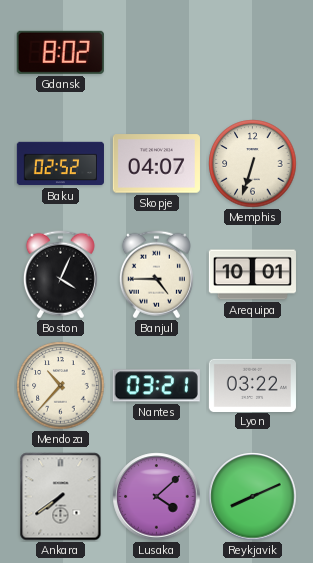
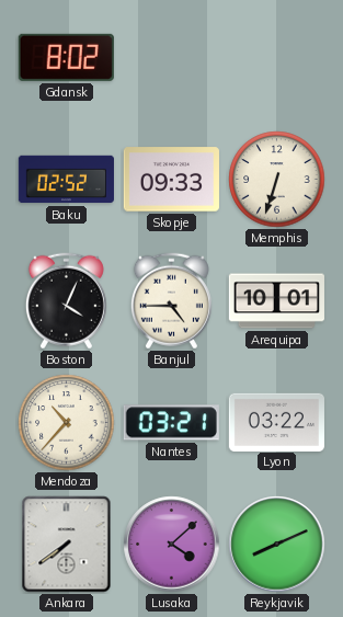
Skopje: 04:07 -> 09:33 (171, 180)
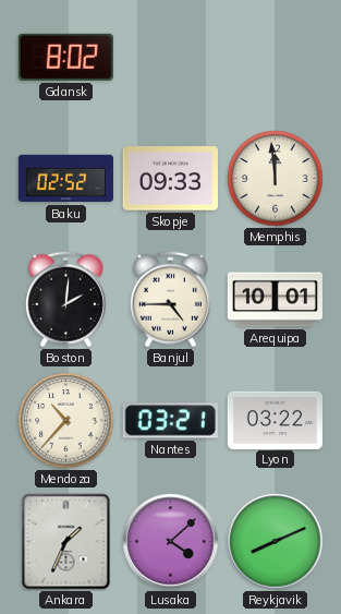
Memphis: 6:33 -> 11:59 (276, 179)
Boston: 4:04 -> 2:01 (65, 300)
Ankara: 7:39 -> 1:34 (66, 542)
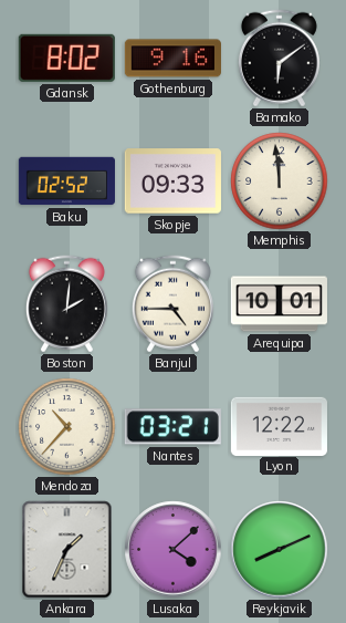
Gothenburg: none -> 9:16 (172, 59)
Bamako: none -> 6:09 (279, 59)
Lyon: 03:22 -> 12:22 (279, 426)
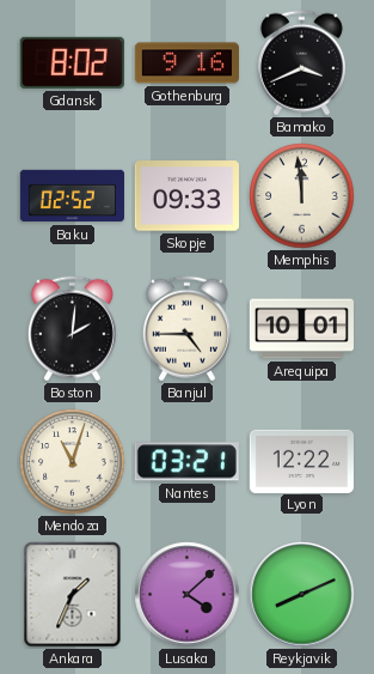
Bamako: 6:09 -> 3:41 (301, 63)
Mendoza: 10:37 -> 11:03 (73, 462)
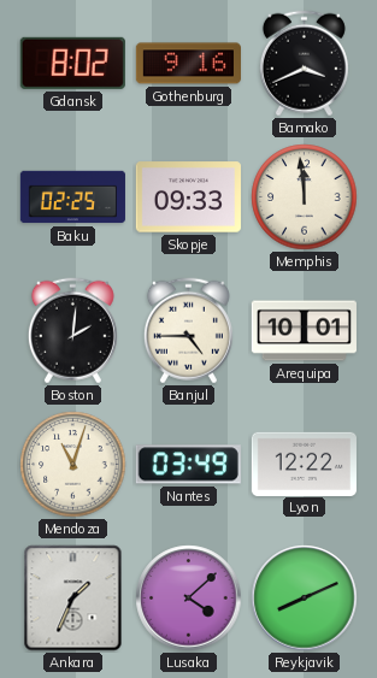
Baku: 02:52 -> 02:25 (72, 197)
Nantes: 03:21 -> 03:49 (188, 465)
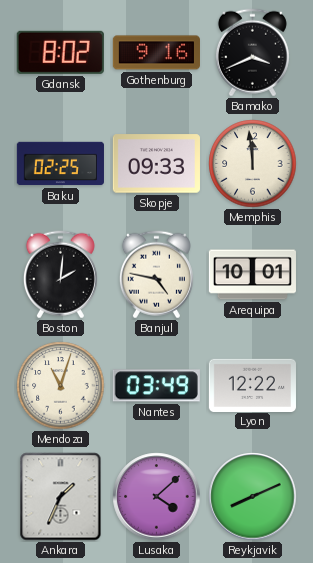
Banjul: 4:45 -> 4:47 (156, 275)
